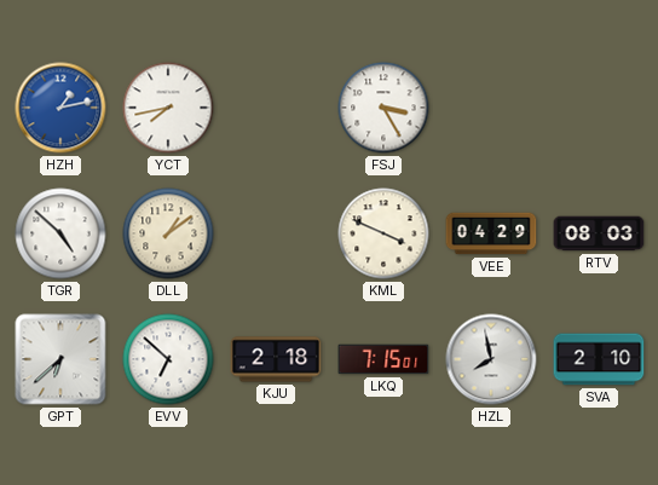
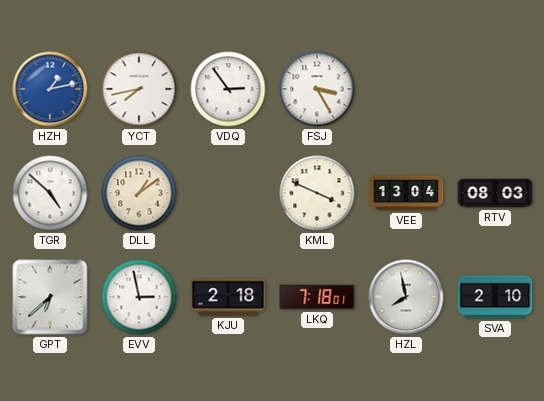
VDQ: none -> 2:54 (228, 89)
VEE: 04:29 -> 13:04 (406, 193)
EVV: 6:52 -> 2:58 (139, 297)
LKQ: 7:15 -> 7:18 (317, 297)
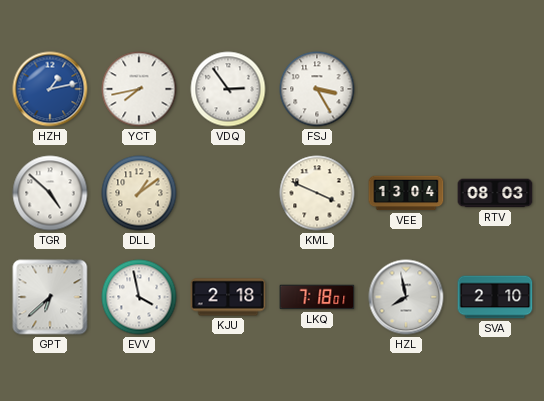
EVV: 2:58 -> 3:58 (139, 297)
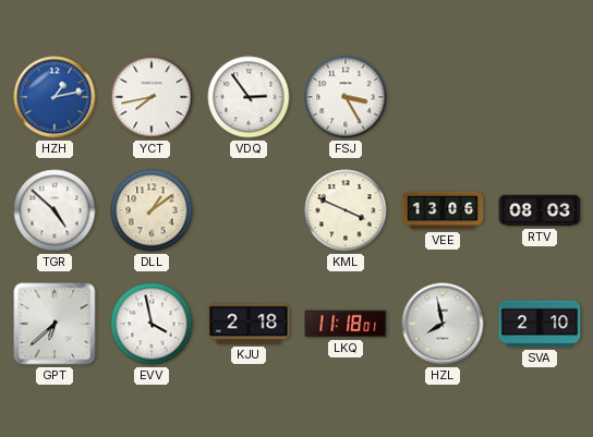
VEE: 13:04 -> 13:06 (443, 210)
LKQ: 7:18 -> 11:18 (346, 324)
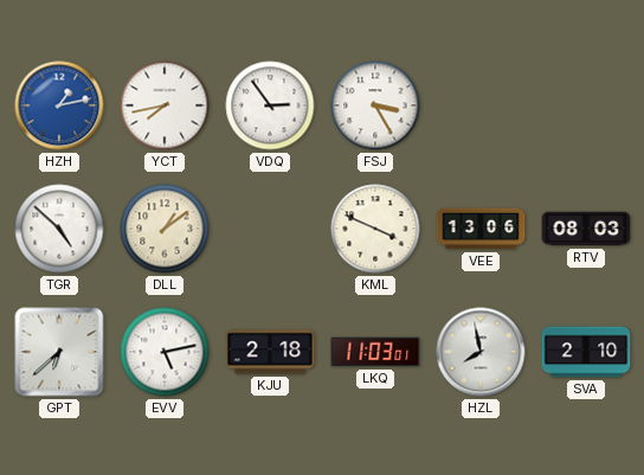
EVV: 3:58 -> 5:13 (165, 352)
LKQ: 11:18 -> 11:03 (375, 352)
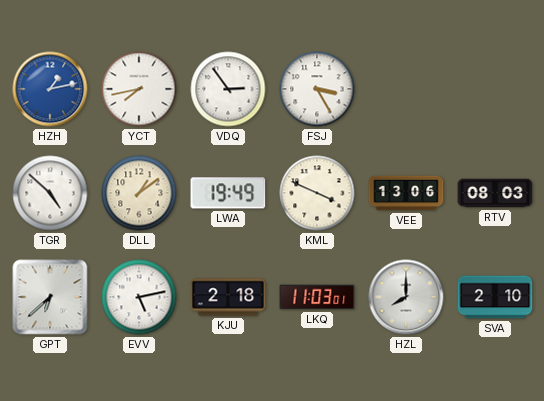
LWA: none -> 19:49 (228, 193)
HZL: 7:58 -> 8:00 (406, 297)
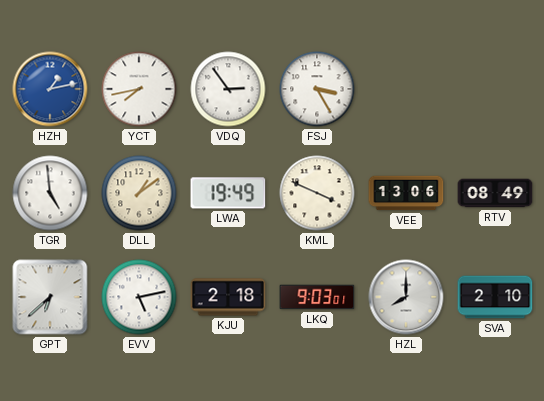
TGR: 4:52 -> 4:59 (50, 193)
RTV: 08:03 -> 08:49 (495, 193)
LKQ: 11:03 -> 9:03 (317, 297)
